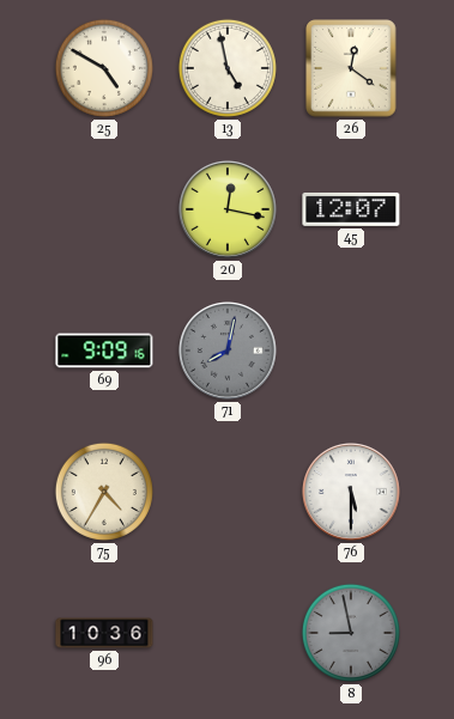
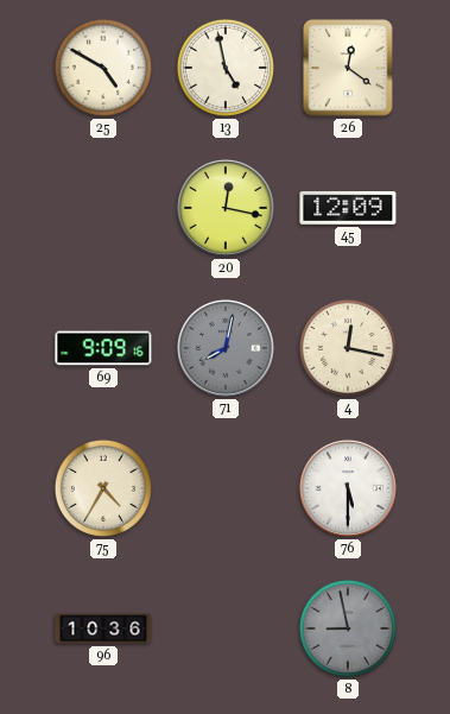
45: 12:07 -> 12:09 (348, 208)
4: none -> 12:17 (348, 348)
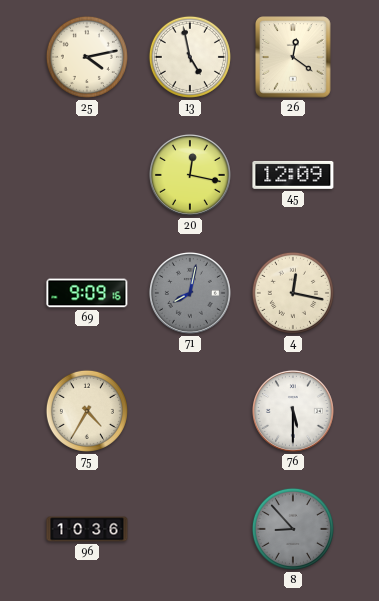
25: 4:50 -> 4:13 (87, 57)
8: 8:58 -> 8:53 (293, 529)
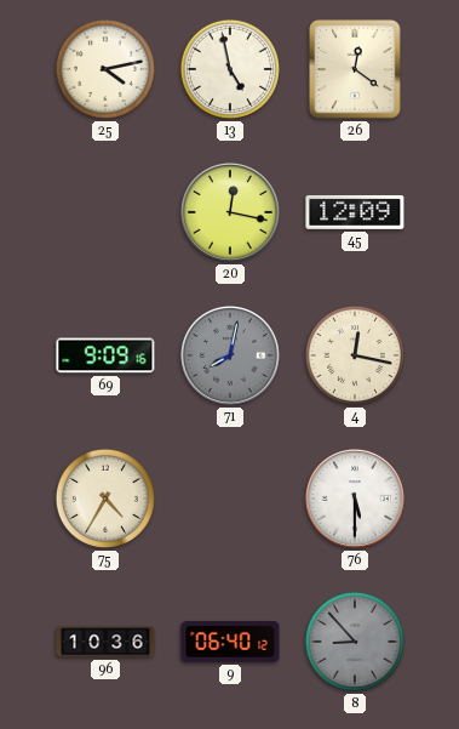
9: none -> 06:40 (230, 642)
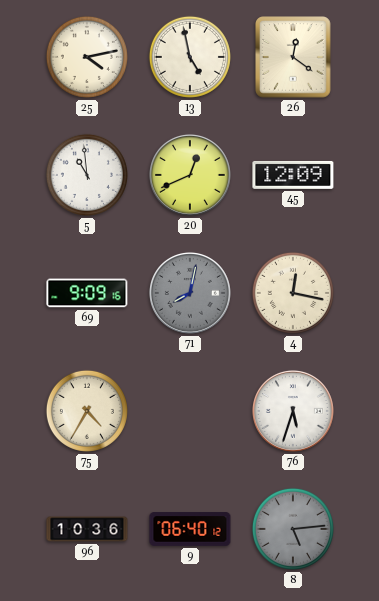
5: none -> 10:59 (87, 175)
20: 12:17 -> 12:41 (190, 175)
76: 5:30 -> 5:33 (293, 411)
8: 8:53 -> 5:14 (293, 529)
